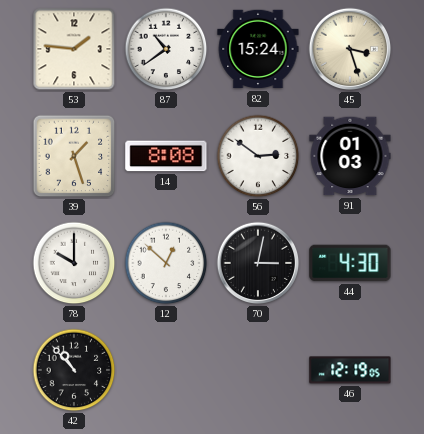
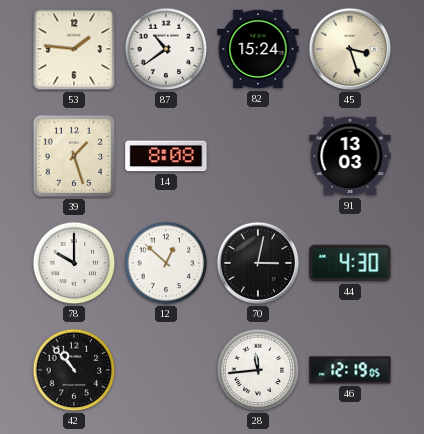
56: 2:51 -> none (258, 156)
91: 01:03 -> 13:03 (350, 156)
28: none -> 11:44 (258, 370)
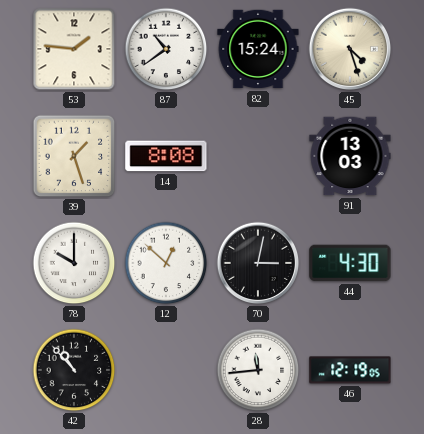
45: 3:27 -> 4:27 (350, 49)
